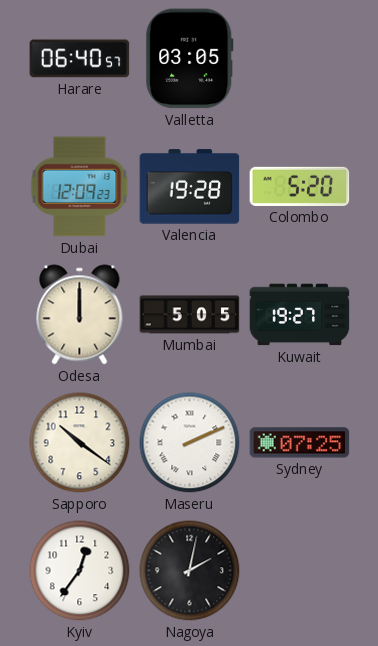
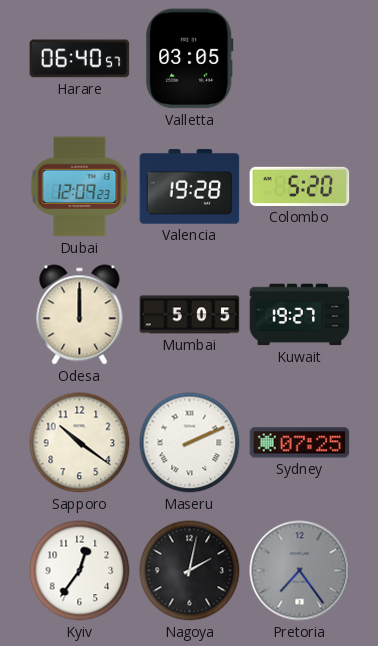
Pretoria: none -> 7:24 (300, 571)
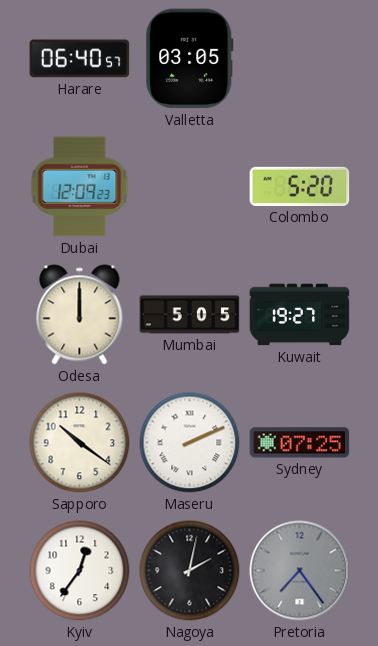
Valencia: 19:28 -> none (190, 187)
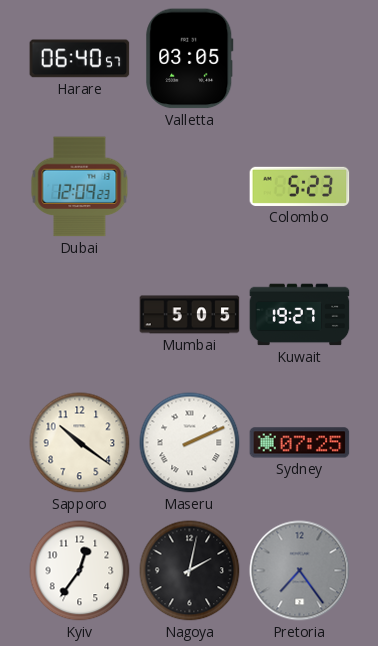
Colombo: 5:20 -> 5:23 (300, 186)
Odesa: 12:00 -> none (80, 315)
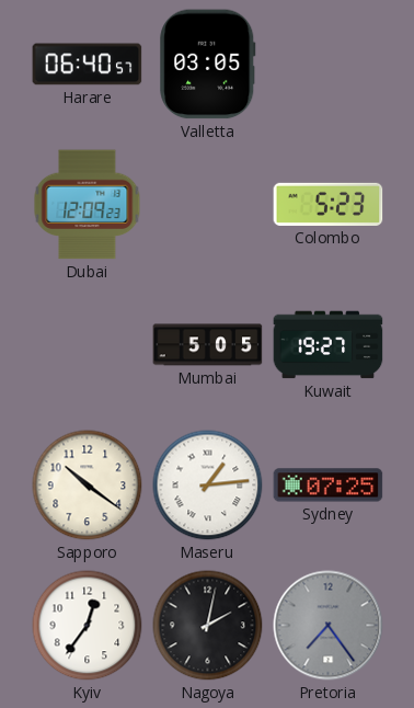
Maseru: 2:11 -> 1:14 (208, 486)
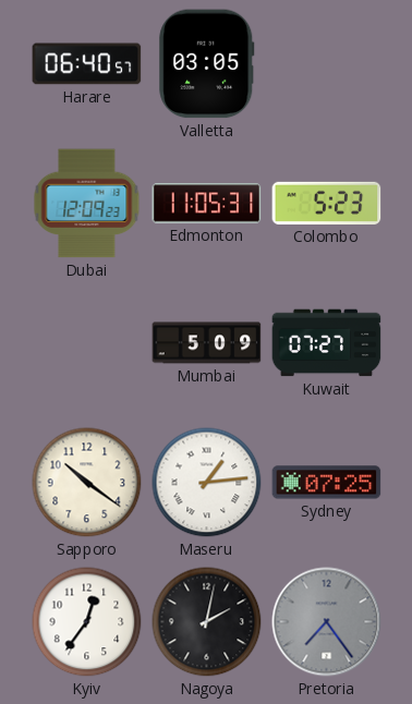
Edmonton: none -> 11:05 (207, 204)
Mumbai: 5:05 -> 5:09 (207, 343)
Kuwait: 19:27 -> 07:27 (327, 343)
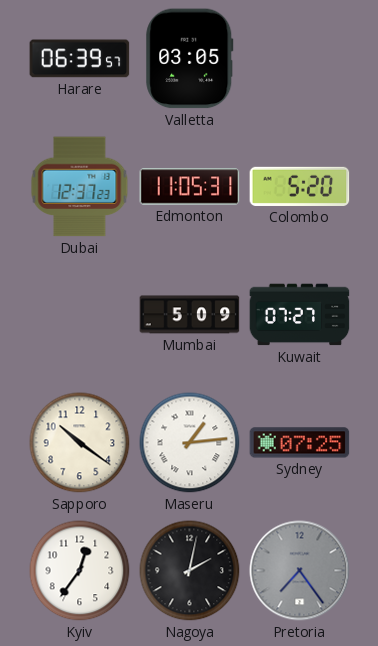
Harare: 06:40 -> 06:39 (80, 59)
Dubai: 12:09 -> 12:37 (80, 187)
Colombo: 5:23 -> 5:20 (300, 186)
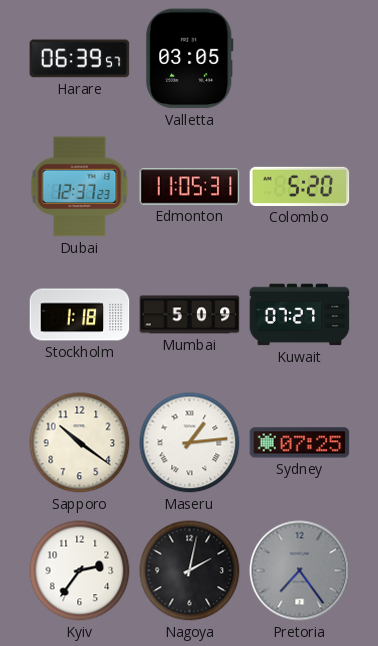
Stockholm: none -> 1:18 (80, 315)
Kyiv: 12:36 -> 2:36 (80, 571)
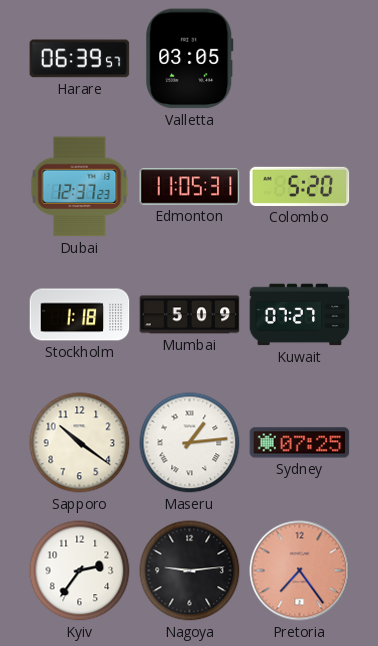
Nagoya: 2:02 -> 9:14 (190, 571)
Pretoria dial: grey -> salmon (300, 571)
